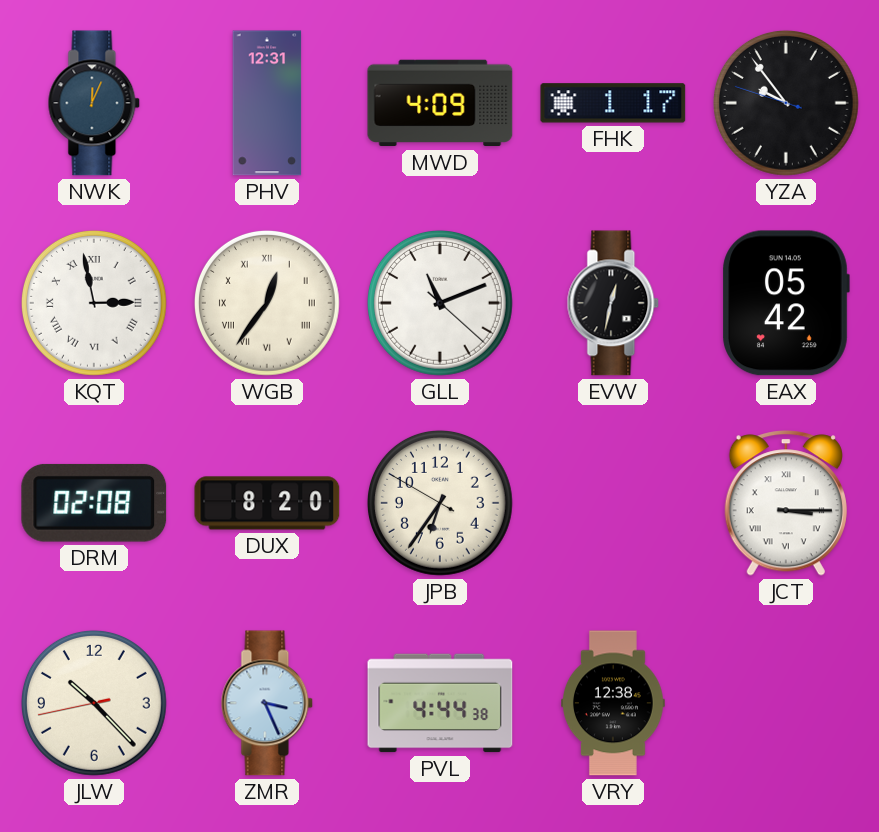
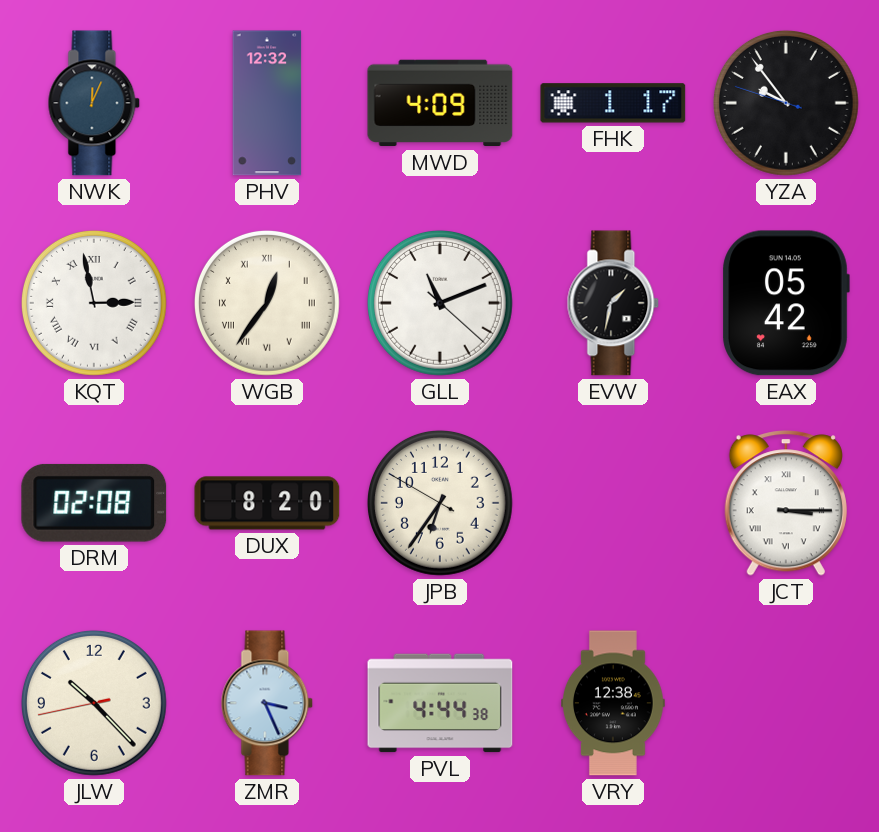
PHV: 12:31 -> 12:32 (267, 103)
EVW: 12:32 -> 1:32 (613, 303)
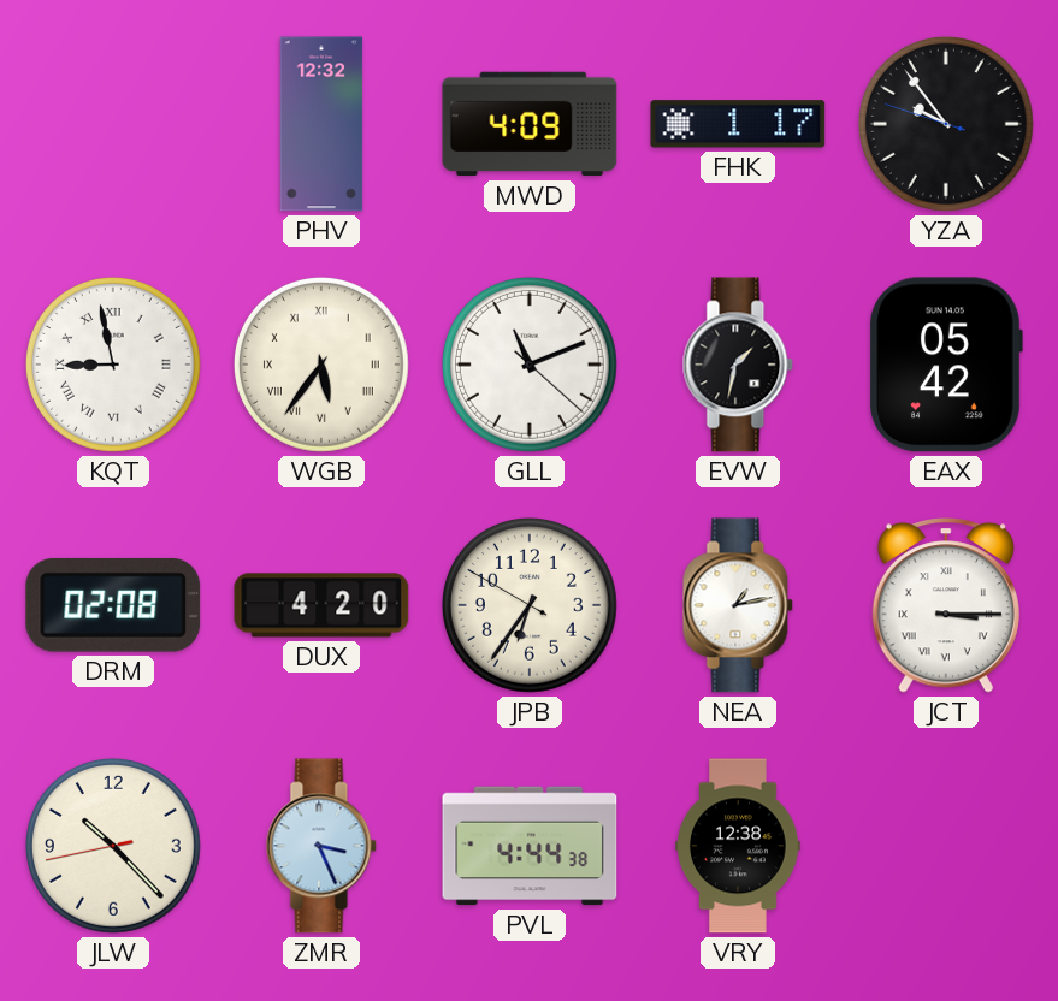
NWK: 12:04 -> none (94, 103)
KQT: 2:58 -> 8:58 (113, 365)
WGB: 12:36 -> 5:36 (321, 365)
DUX: 8:20 -> 4:20 (321, 605)
NEA: none -> 1:13 (738, 605)
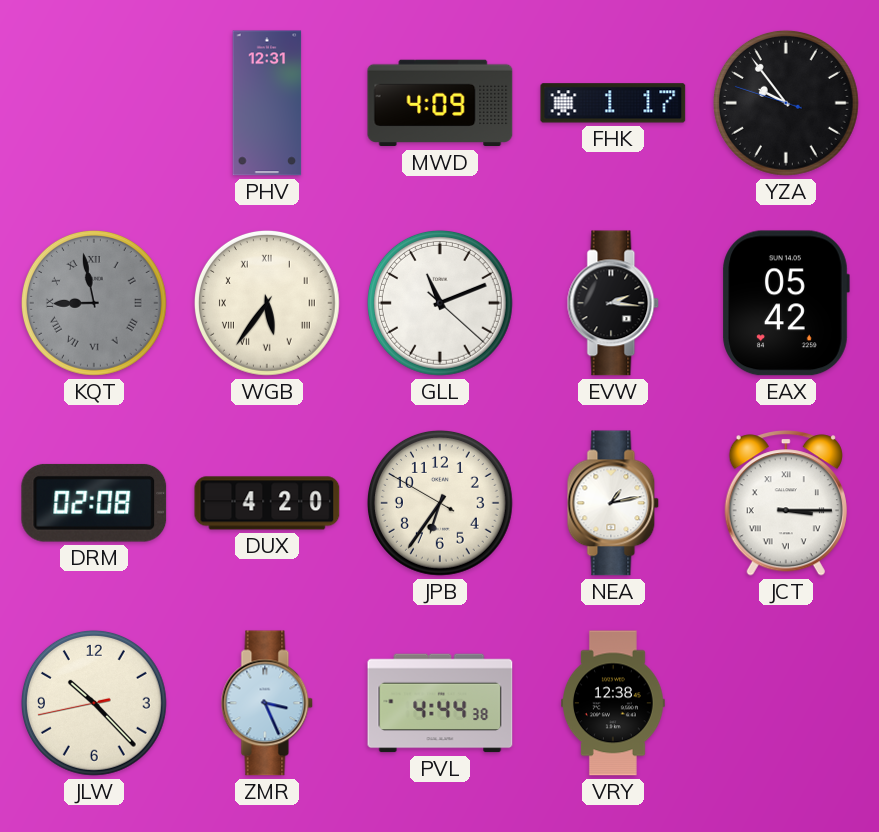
PHV: 12:32 -> 12:31 (267, 103)
KQT dial: white -> grey (94, 303)
EVW: 1:32 -> 2:16 (613, 303)
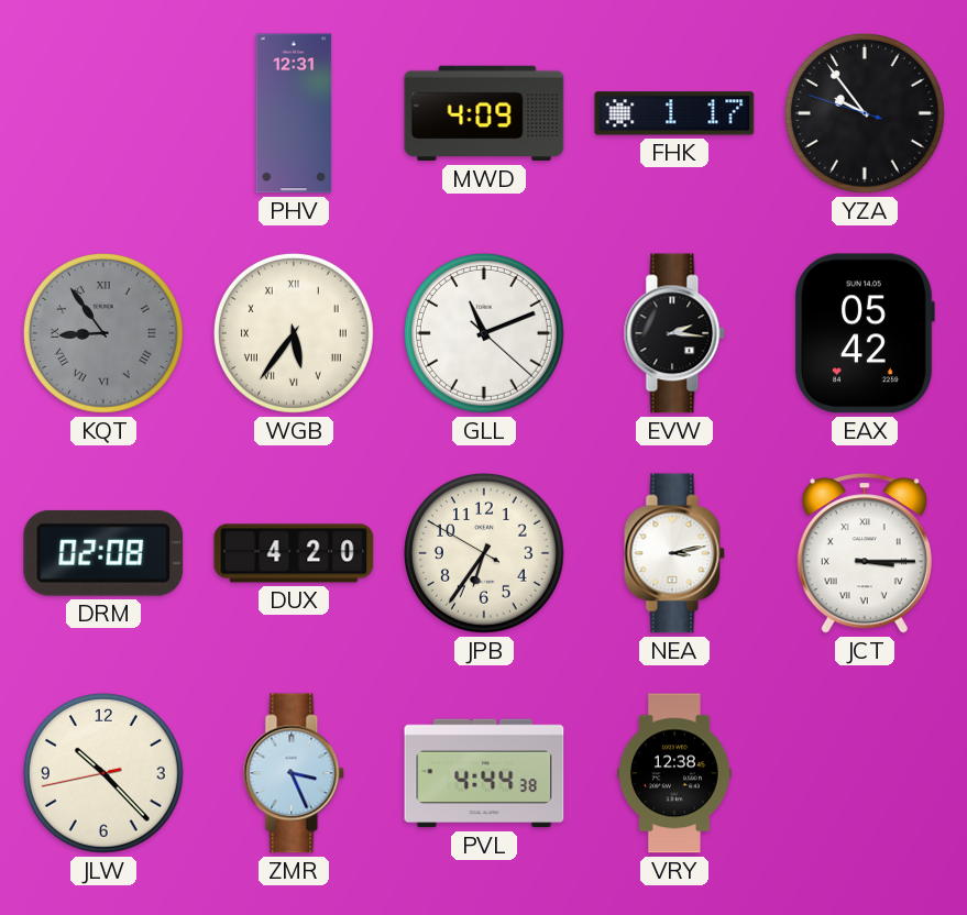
KQT: 8:58 -> 8:54 (103, 333)
NEA: 1:13 -> 3:13 (674, 553)
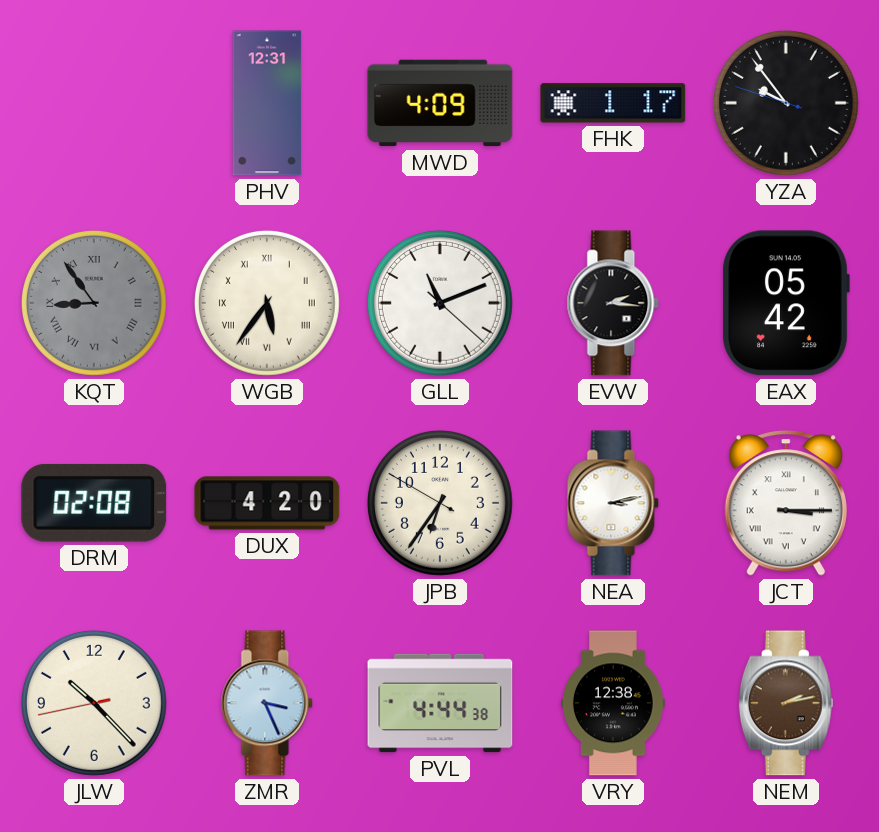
NEM: none -> 2:13 (786, 703)
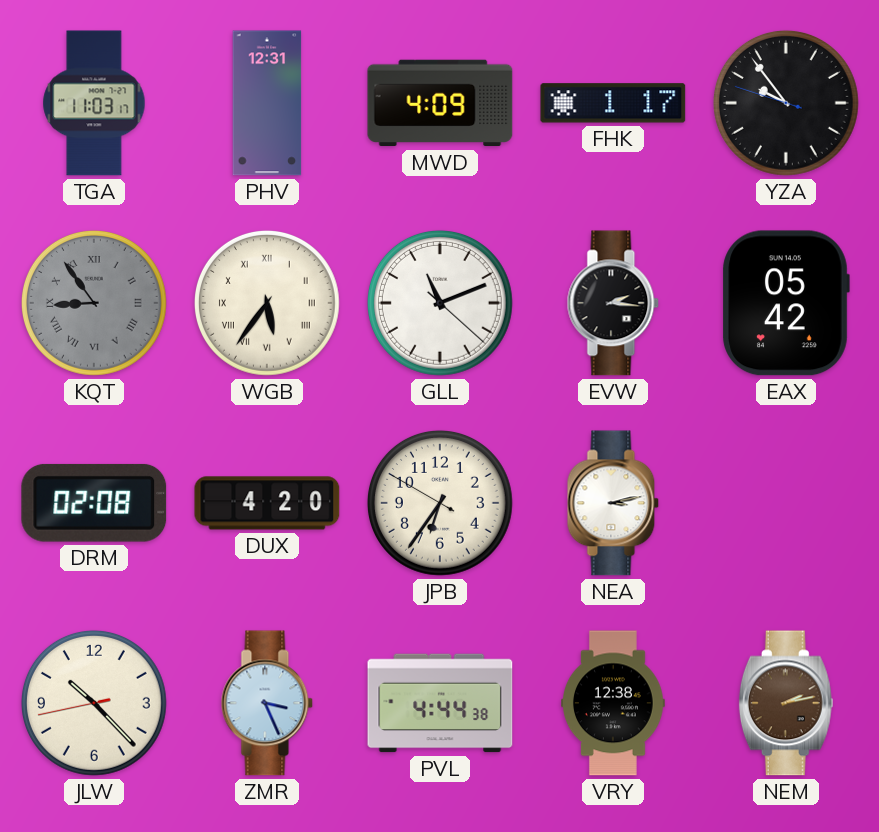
TGA: none -> 11:03 (94, 103)
JCT: 3:15 -> none (786, 503)
